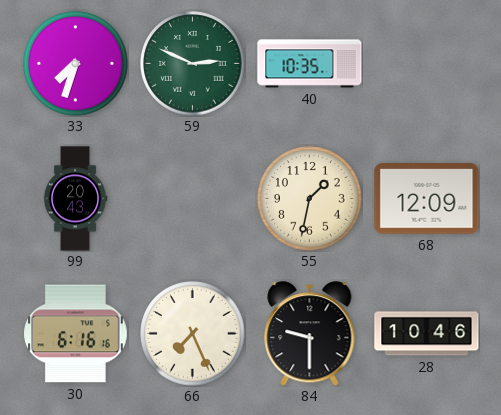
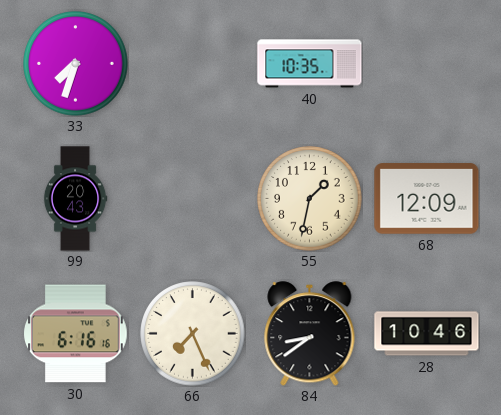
59: 2:49 -> none (193, 64)
84: 9:30 -> 8:39 (310, 334)
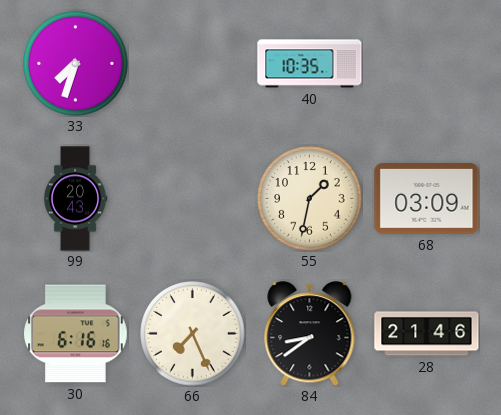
68: 12:09 -> 03:09 (427, 199)
28: 10:46 -> 21:46 (427, 334)
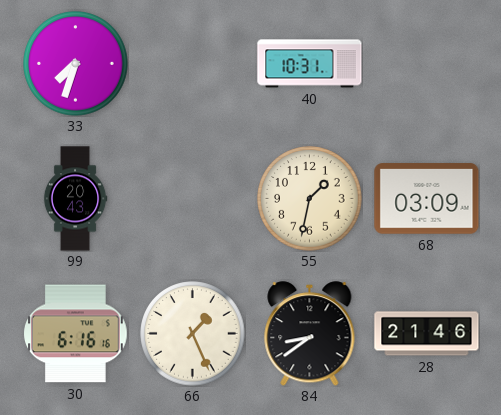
40: 10:35 -> 10:31 (310, 64)
66: 7:26 -> 1:26 (193, 334)
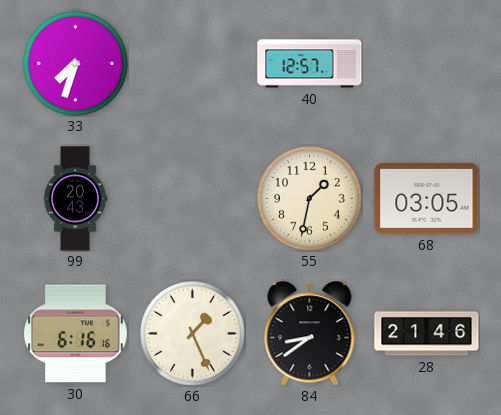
40: 10:31 -> 12:57 (310, 64)
68: 03:09 -> 03:05 (427, 199)
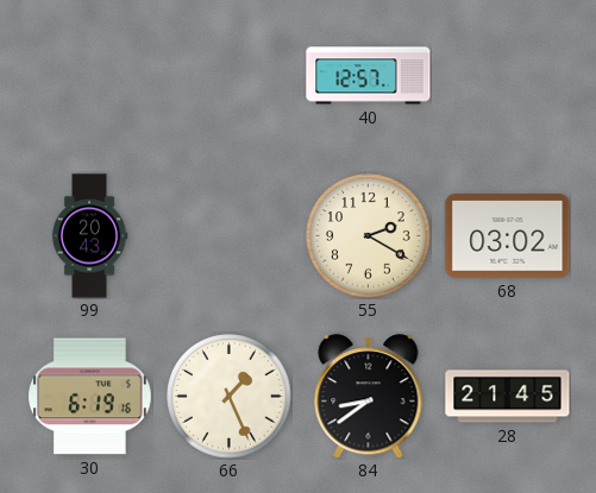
33: 7:33 -> none (76, 64)
55: 1:32 -> 2:20 (369, 236)
68: 03:05 -> 03:02 (508, 236)
30: 6:16 -> 6:19 (90, 397)
28: 21:46 -> 21:45 (508, 397)
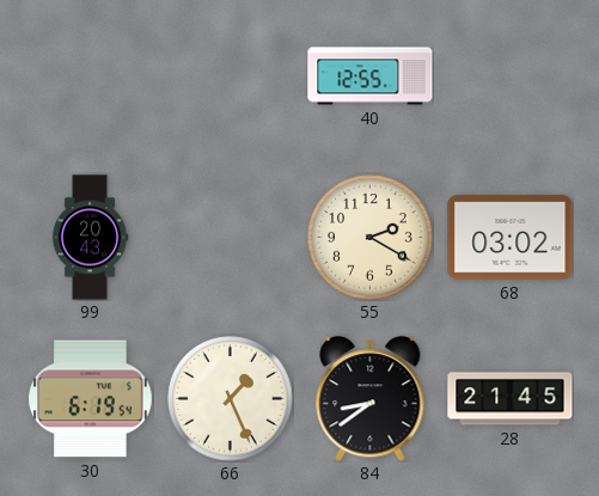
40: 12:57 -> 12:55 (371, 76)
30: 6:19:16 -> 6:19:54 (91, 399)
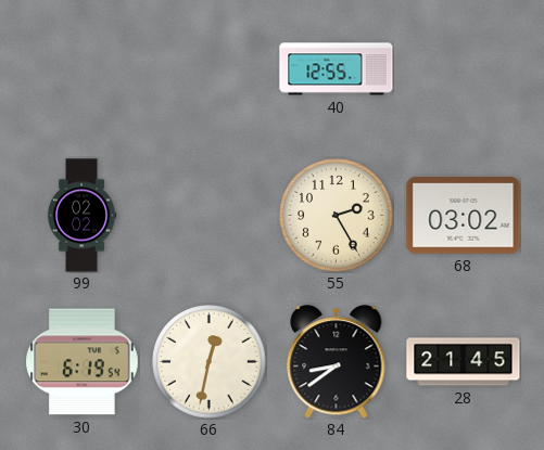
99: 20:43 -> 02:02 (81, 216)
55: 2:20 -> 2:25 (337, 216)
66: 1:26 -> 12:32 (210, 362)
